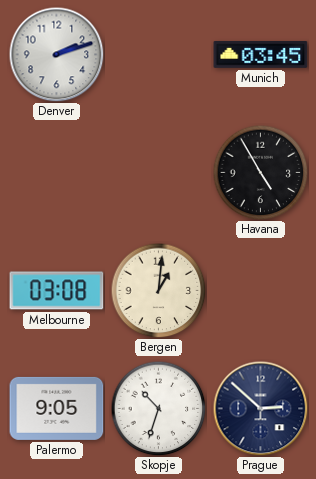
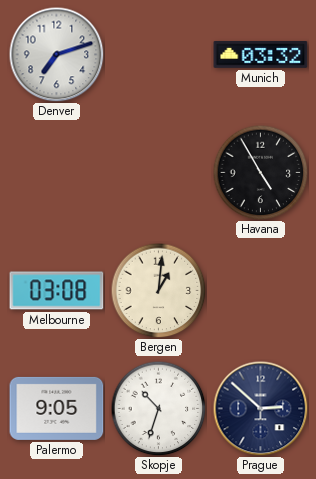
Denver: 2:12 -> 7:12 (56, 54)
Munich: 03:45 -> 03:32 (261, 54)
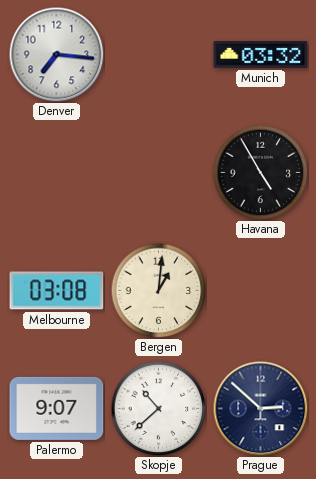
Denver: 7:12 -> 7:16 (56, 54)
Palermo: 9:05 -> 9:07 (57, 408)
Skopje: 10:33 -> 10:38 (158, 408)
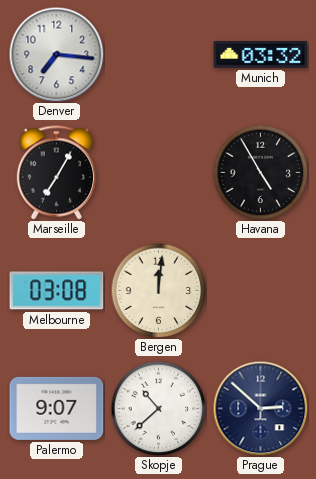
Marseille: none -> 7:05 (56, 173)
Bergen: 1:01 -> 12:01 (158, 290)
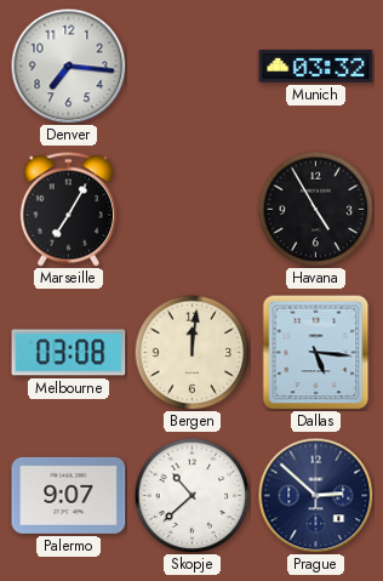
Dallas: none -> 5:16 (316, 352)
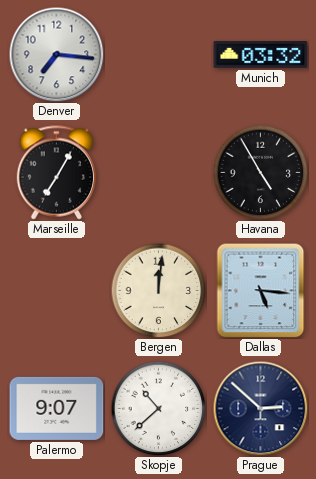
Melbourne: 03:08 -> none (69, 353)
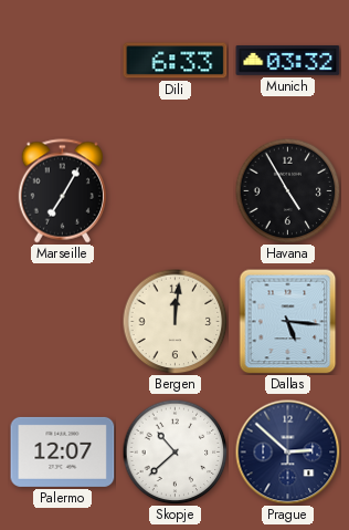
Denver: 7:16 -> none (56, 54)
Dili: none -> 6:33 (176, 61)
Palermo: 9:07 -> 12:07 (63, 451)
